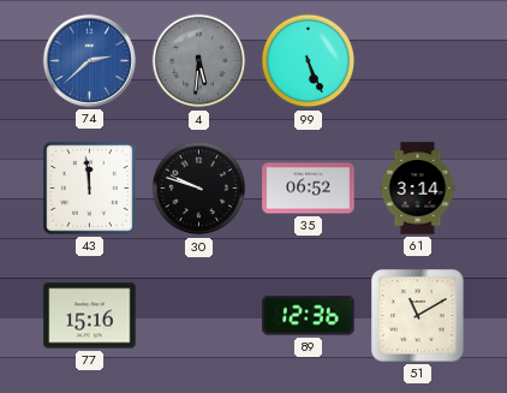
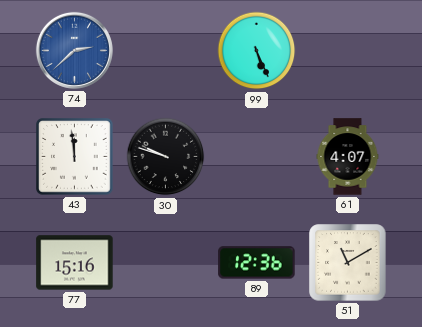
4: 5:31 -> none (199, 61)
35: 06:52 -> none (309, 189)
61: 3:14 -> 4:07 (348, 157)
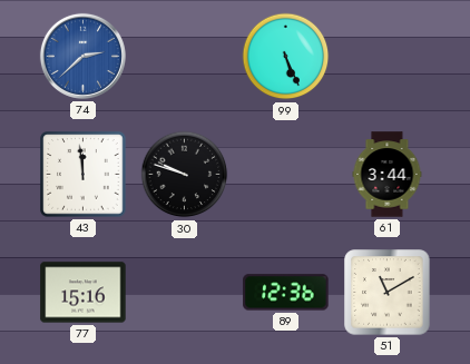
61: 4:07 -> 3:44 (388, 175)
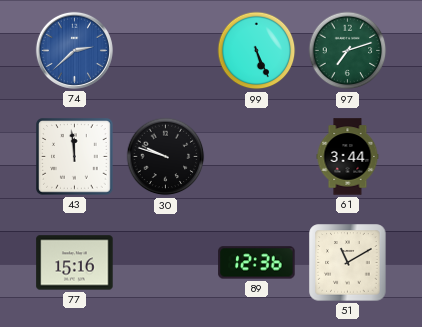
97: none -> 7:12 (348, 51)
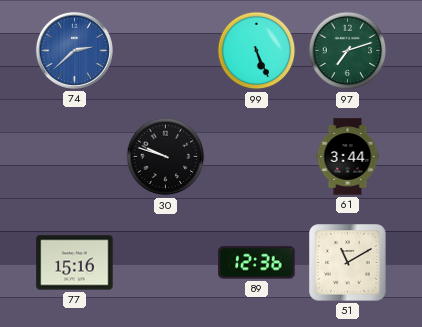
43: 11:59 -> none (75, 157)
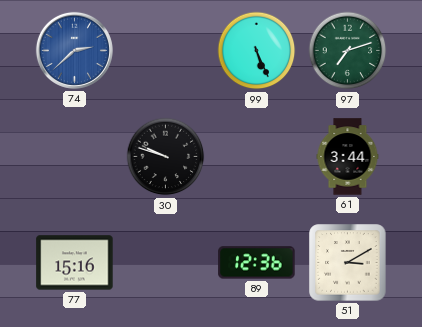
51: 11:10 -> 3:10 (348, 263)
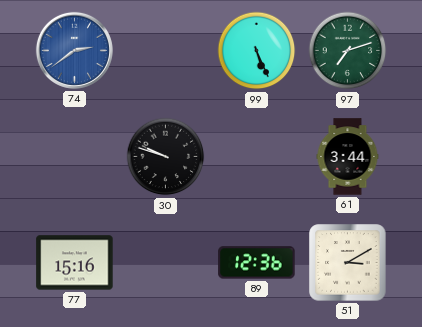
74: 2:38 -> 2:39 (74, 50)
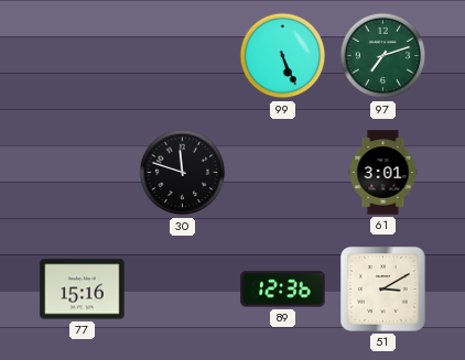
74: 2:39 -> none (74, 50)
30: 9:48 -> 11:48 (183, 173)
61: 3:44 -> 3:01 (383, 173)
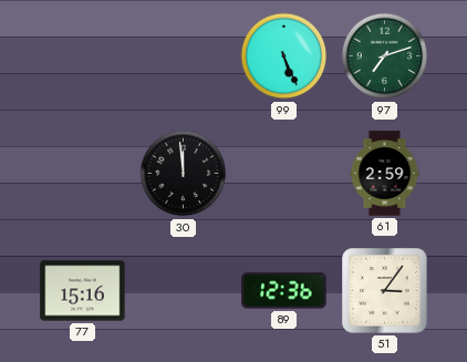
30: 11:48 -> 11:59 (184, 174)
61: 3:01 -> 2:59 (385, 174)
51: 3:10 -> 3:06 (385, 291)
